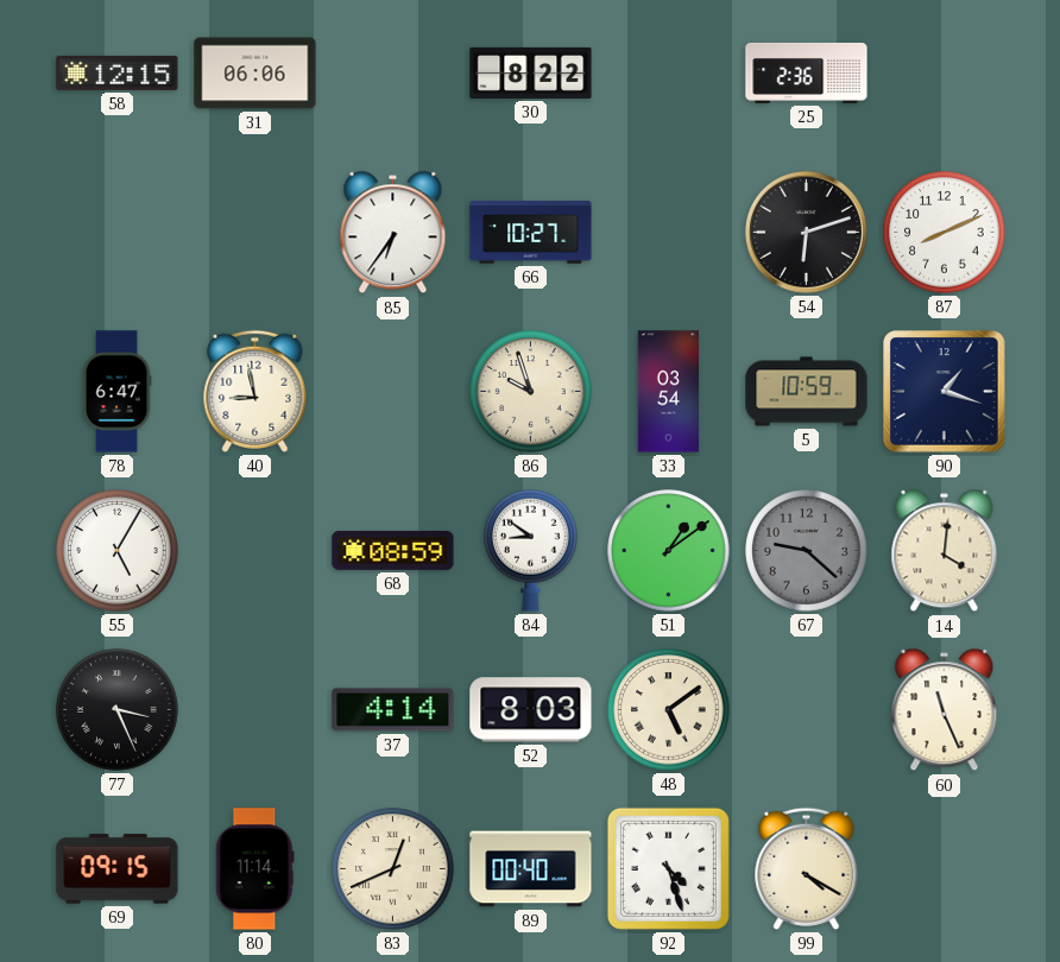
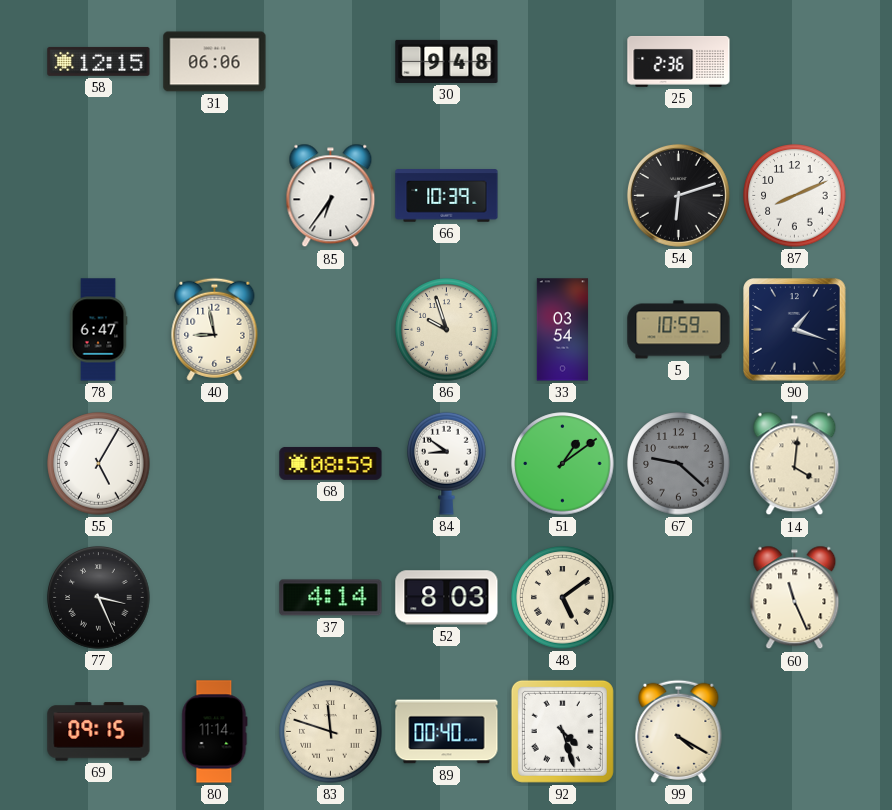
30: 8:22 -> 9:48 (447, 61)
66: 10:27 -> 10:39 (447, 196)
83: 12:41 -> 11:48 (331, 732)
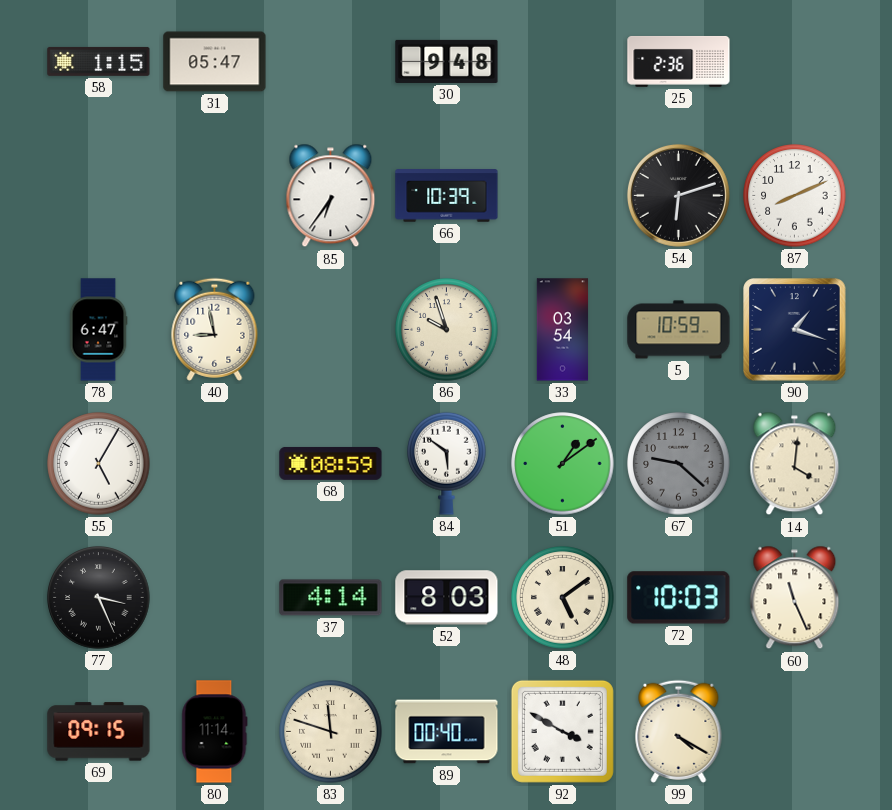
58: 12:15 -> 1:15 (99, 61)
31: 06:06 -> 05:47 (215, 62)
84: 8:51 -> 5:51 (447, 463)
72: none -> 10:03 (679, 598)
92: 4:27 -> 3:50 (562, 731)
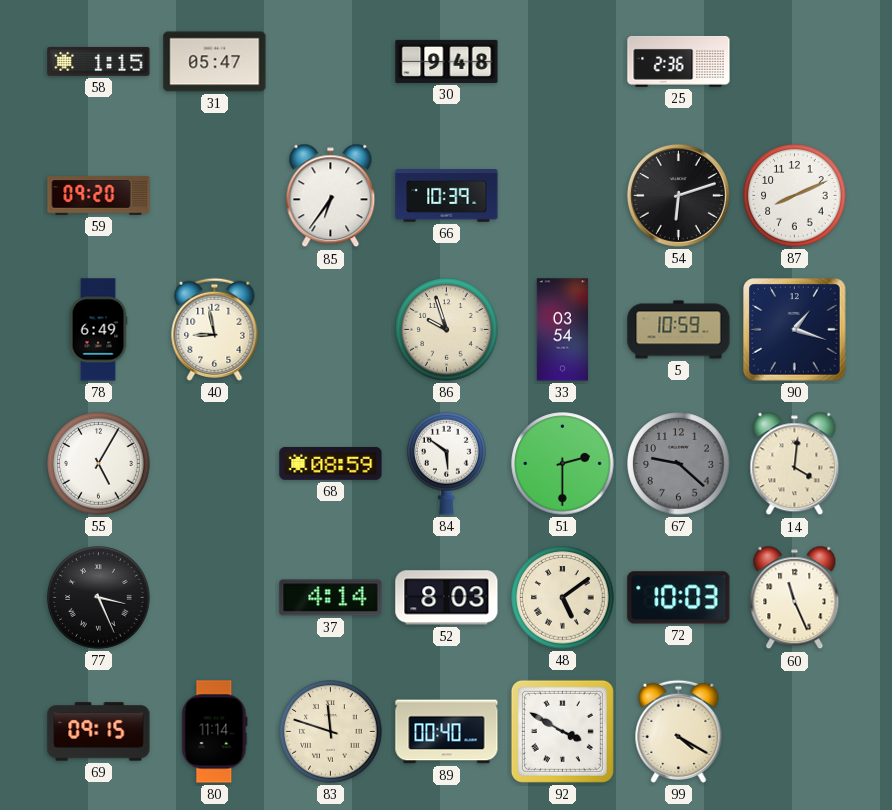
59: none -> 09:20 (99, 196)
78: 6:47 -> 6:49 (98, 330)
51: 1:09 -> 2:30 (563, 464)
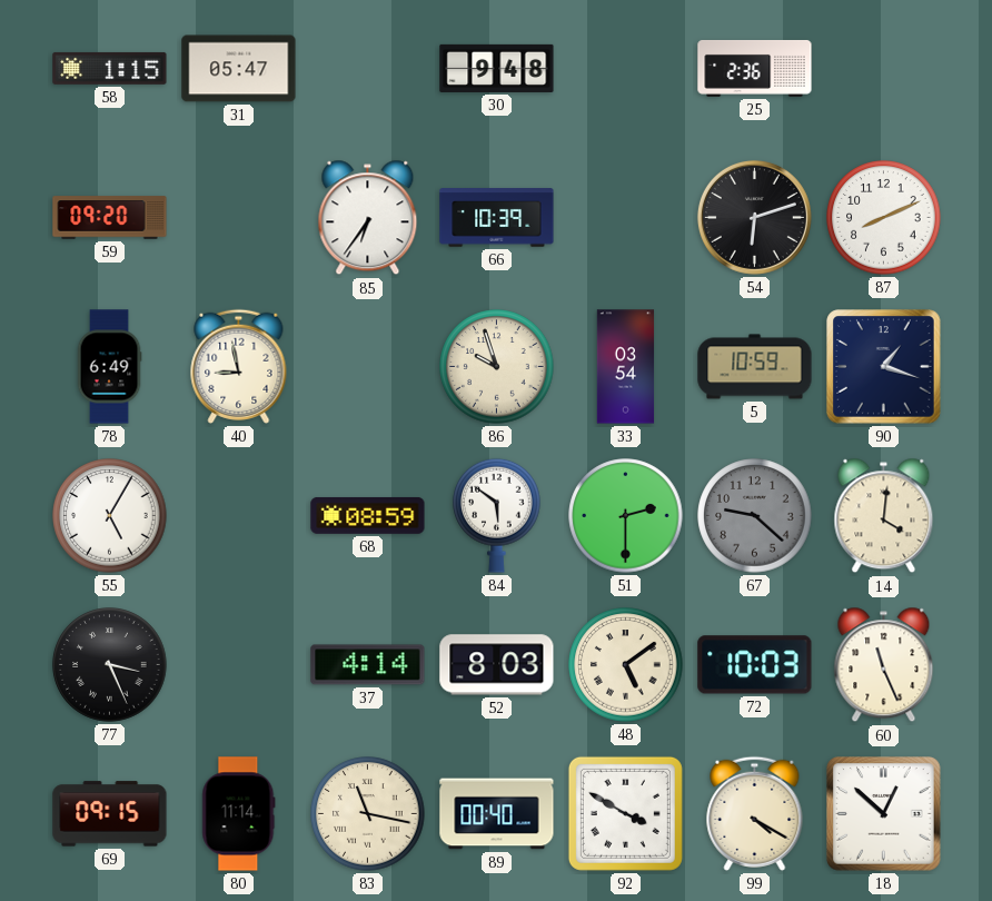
83: 11:48 -> 11:17 (368, 814)
18: none -> 12:52 (884, 814)
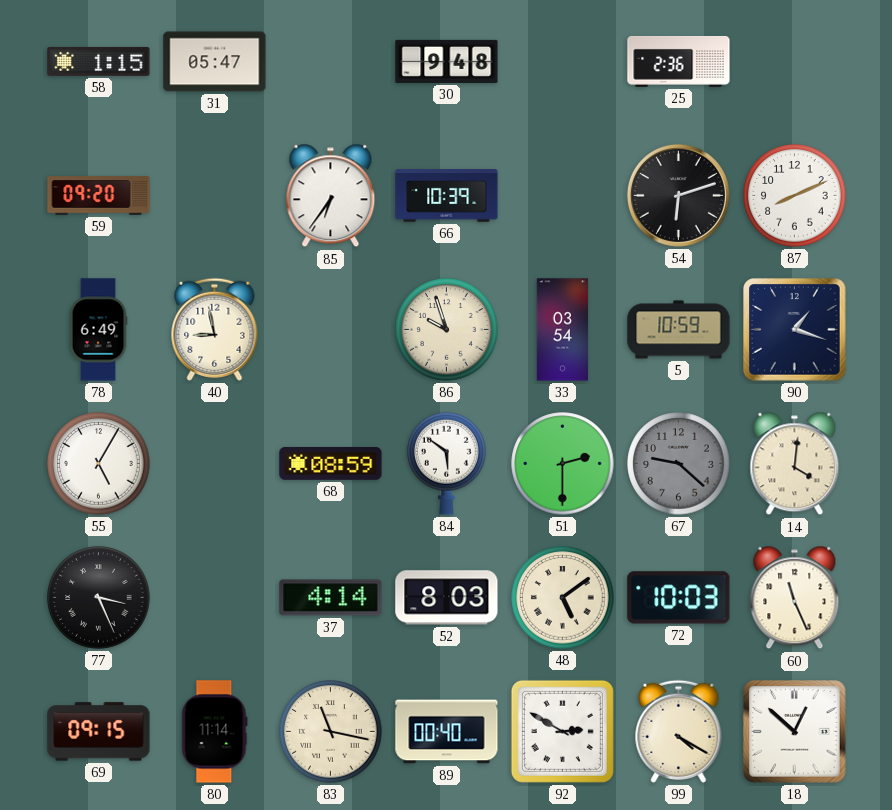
92: 3:50 -> 2:50 (562, 731)
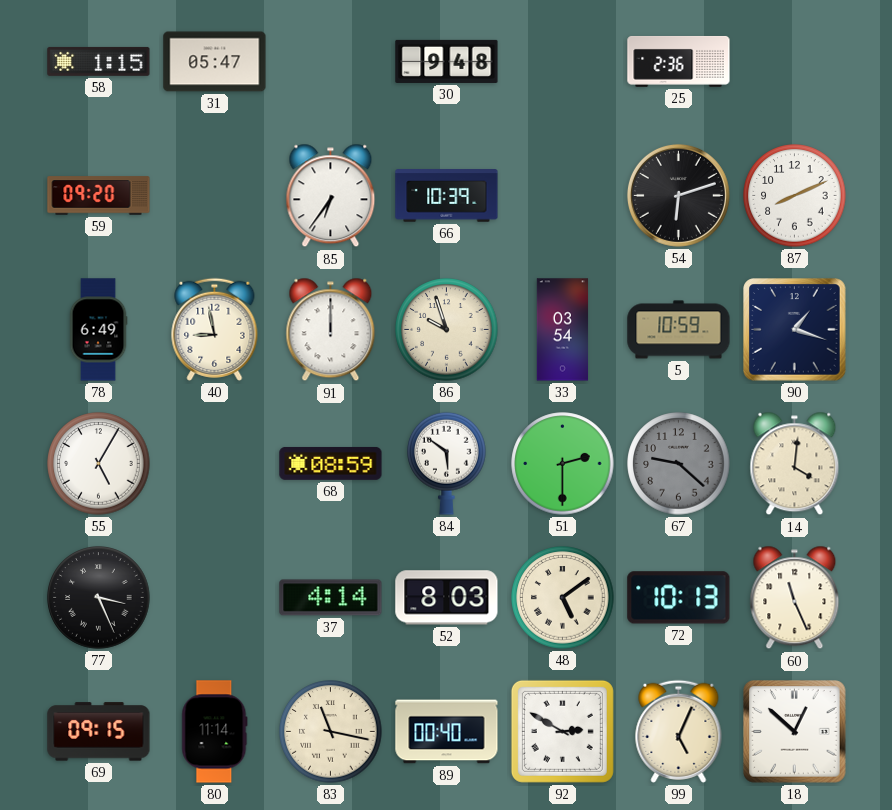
91: none -> 12:00 (331, 330)
72: 10:03 -> 10:13 (679, 598)
99: 4:20 -> 5:04 (679, 731)
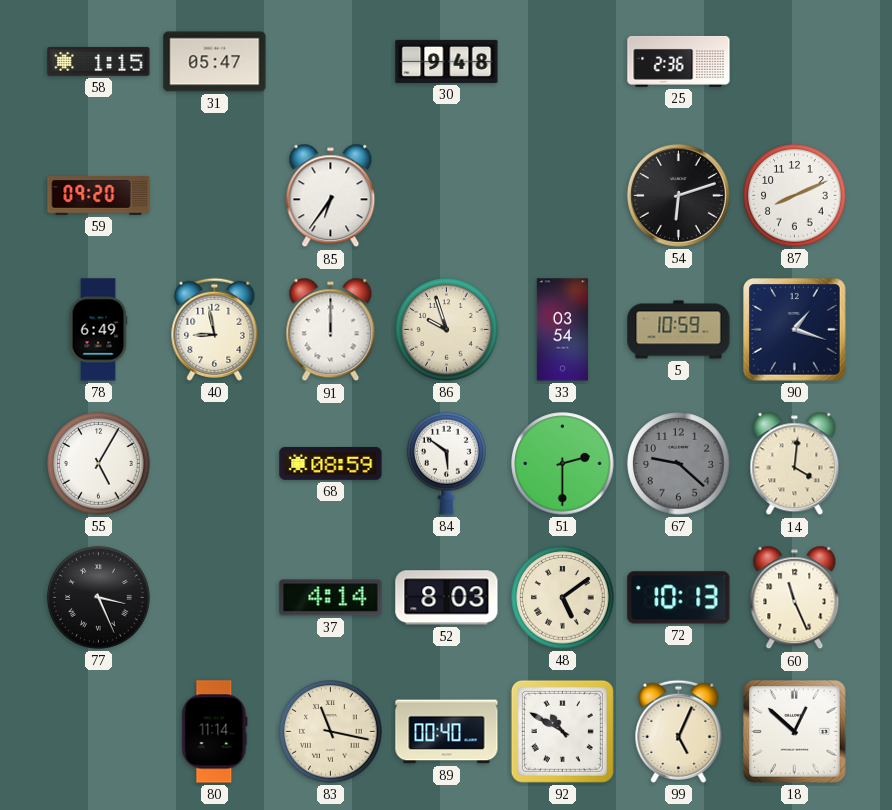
66: 10:39 -> none (447, 196)
69: 09:15 -> none (99, 732)
92: 2:50 -> 10:50 (562, 731)
